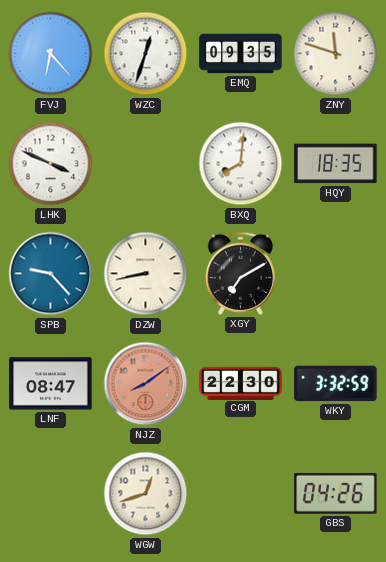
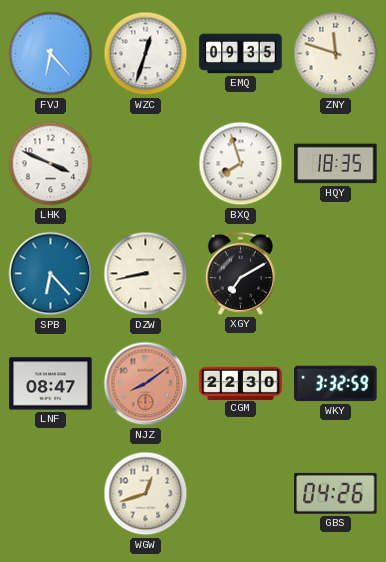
BXQ: 8:01 -> 7:57 (241, 164)
SPB: 9:23 -> 6:23 (51, 274)
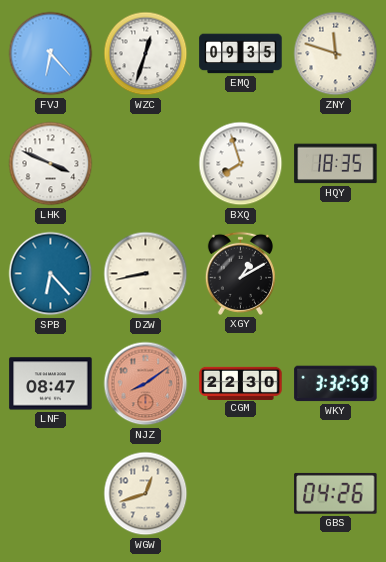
XGY: 7:10 -> 1:10 (240, 273)
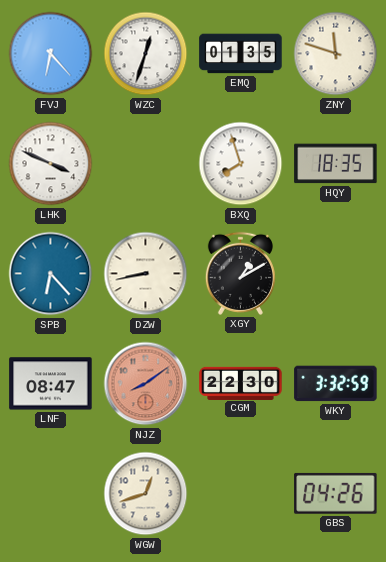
EMQ: 09:35 -> 01:35 (241, 54)
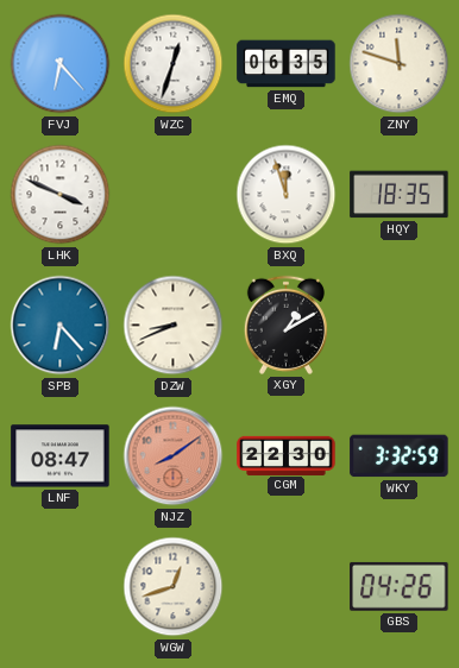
EMQ: 01:35 -> 06:35 (287, 64)
BXQ: 7:57 -> 11:57 (287, 195)
DZW: 8:43 -> 8:41 (174, 326)
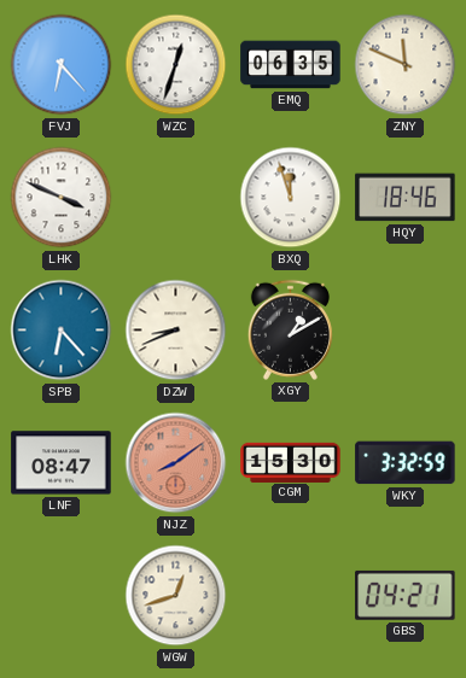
ZNY: 11:48 -> 11:49 (406, 65)
HQY: 18:35 -> 18:46 (406, 198)
CGM: 22:30 -> 15:30 (291, 462)
GBS: 04:26 -> 04:21 (406, 595)
